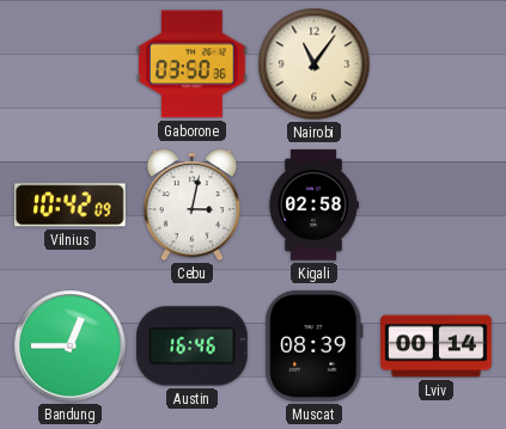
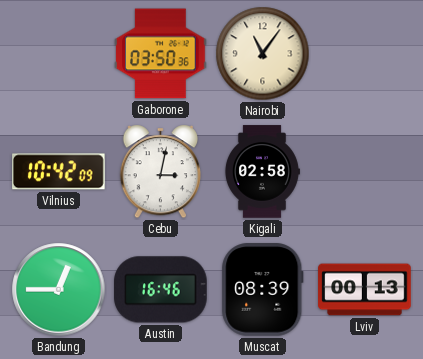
Lviv: 00:14 -> 00:13 (365, 290)
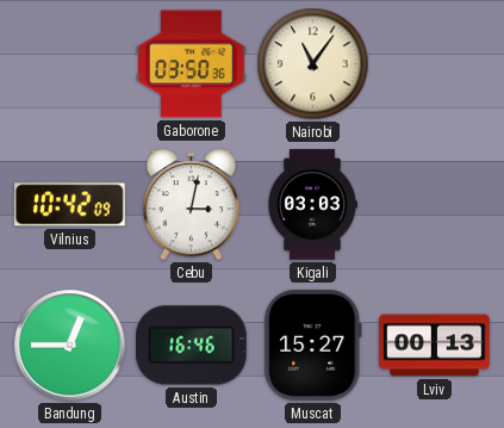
Kigali: 02:58 -> 03:03 (312, 205)
Muscat: 08:39 -> 15:27 (313, 346)
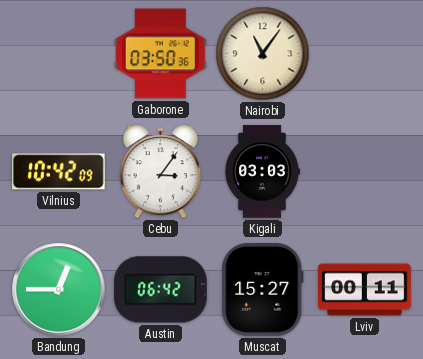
Cebu: 3:02 -> 3:06 (160, 172)
Austin: 16:46 -> 06:42 (161, 290)
Lviv: 00:13 -> 00:11 (365, 290)
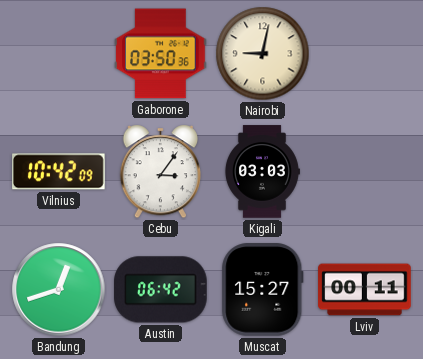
Nairobi: 11:06 -> 9:02 (263, 54)
Bandung: 12:45 -> 12:42 (59, 290)
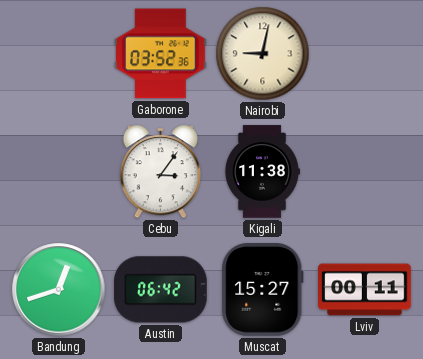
Gaborone: 03:50 -> 03:52 (161, 54)
Vilnius: 10:42 -> none (59, 172)
Kigali: 03:03 -> 11:38 (262, 172)
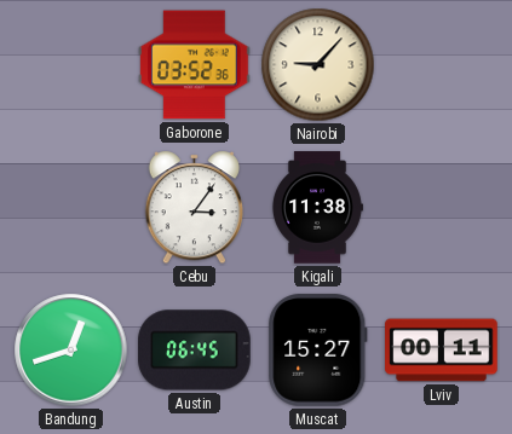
Nairobi: 9:02 -> 9:07 (318, 65)
Austin: 06:42 -> 06:45 (195, 351)
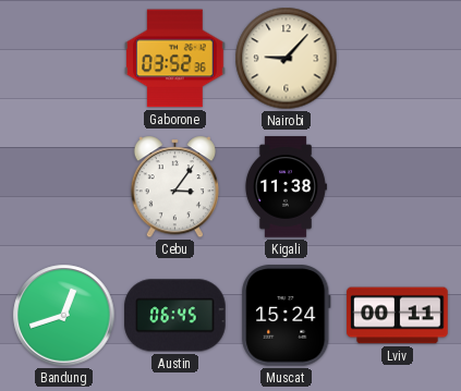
Muscat: 15:27 -> 15:24 (287, 316)
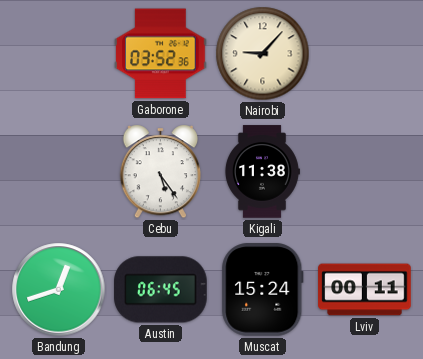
Cebu: 3:06 -> 5:24 (160, 172)
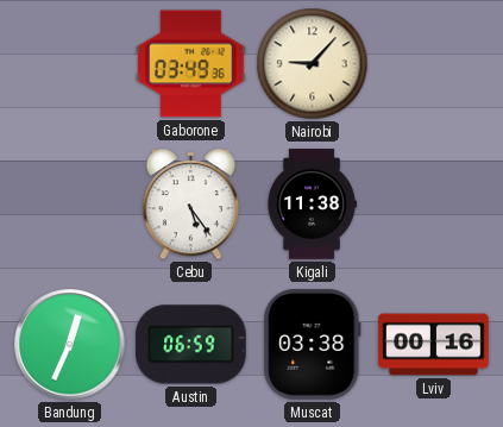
Gaborone: 03:52 -> 03:49 (191, 64)
Bandung: 12:42 -> 12:34 (70, 345)
Austin: 06:45 -> 06:59 (191, 345)
Muscat: 15:24 -> 03:38 (313, 345)
Lviv: 00:11 -> 00:16 (434, 345)
